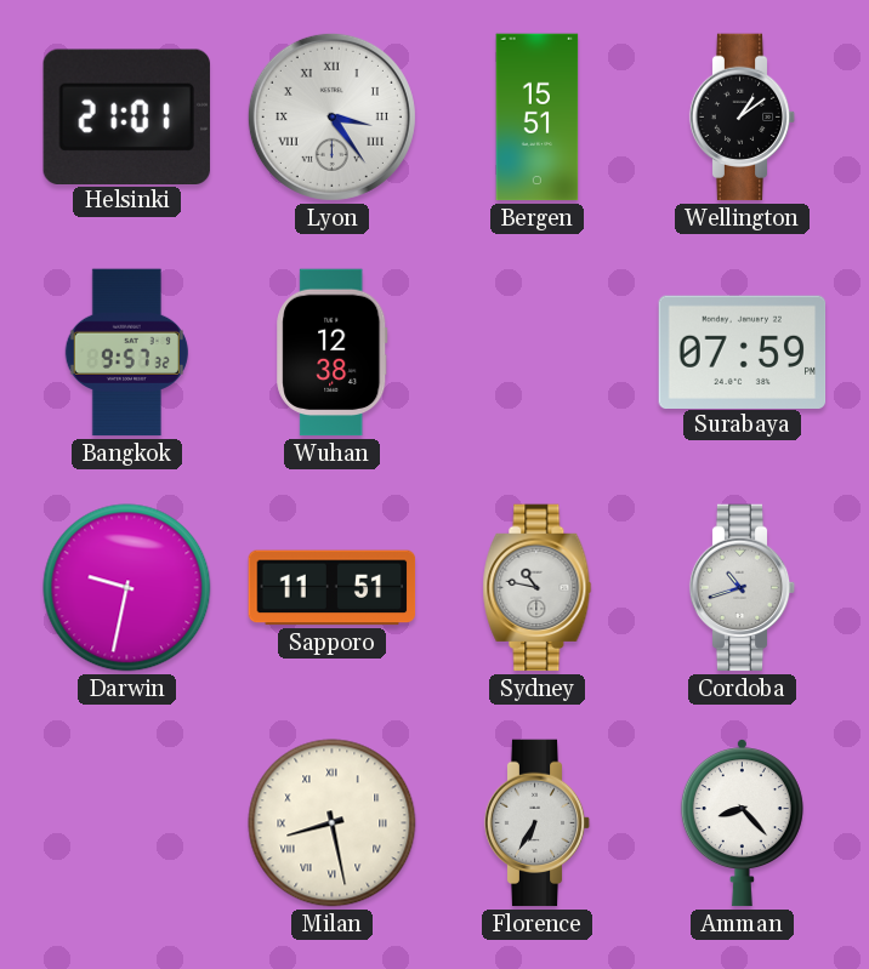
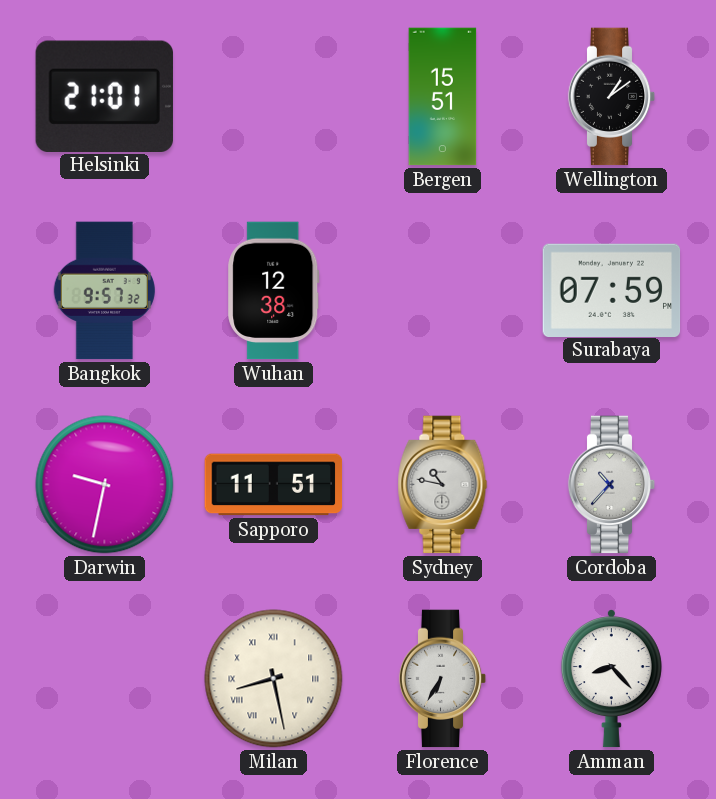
Lyon: 3:24 -> none (331, 116)
Cordoba: 10:42 -> 10:37 (612, 485)
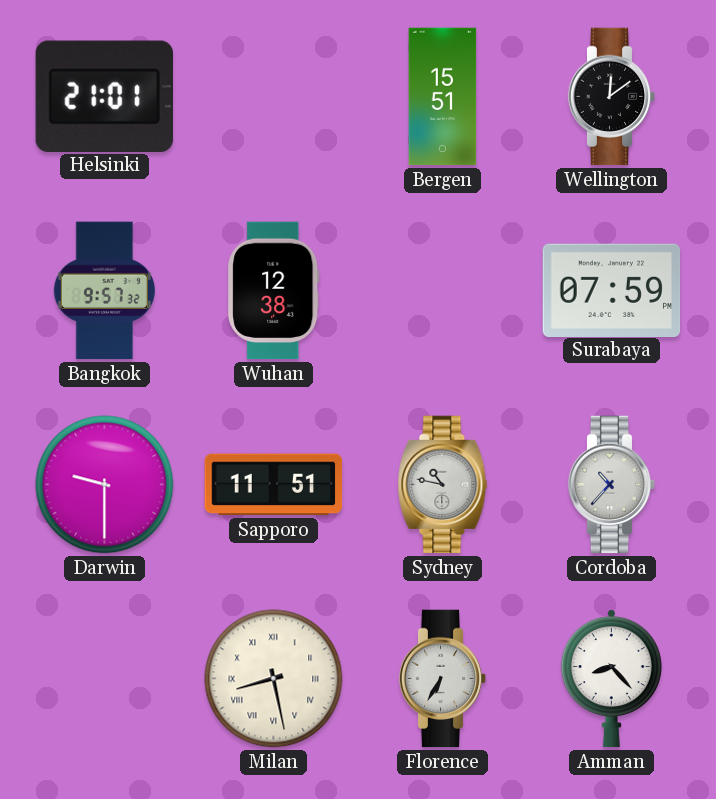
Wellington: 1:09 -> 12:09 (612, 97)
Darwin: 9:32 -> 9:30 (105, 485)
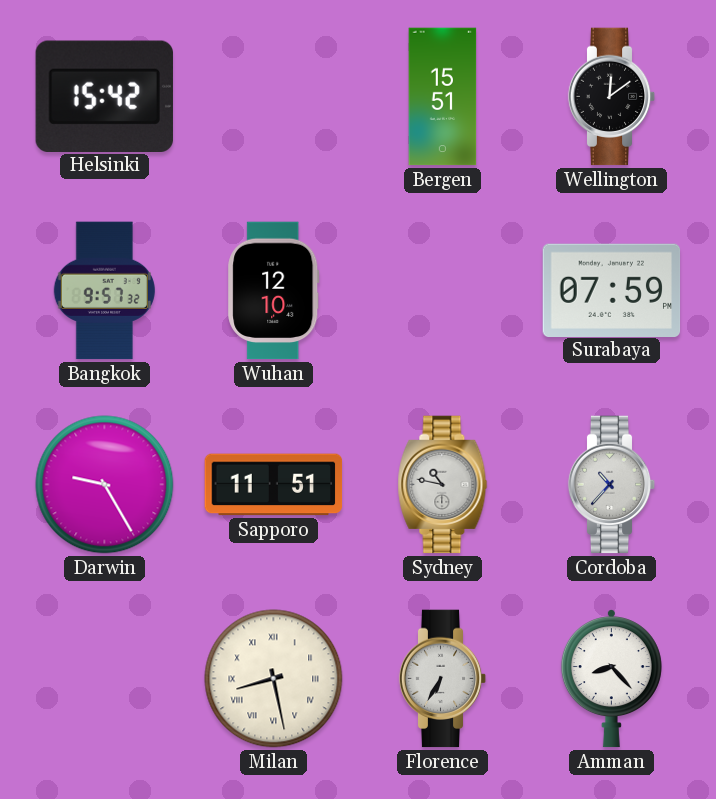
Helsinki: 21:01 -> 15:42 (104, 96)
Wuhan: 12:38 -> 12:10 (274, 291)
Darwin: 9:30 -> 9:25 (105, 485)
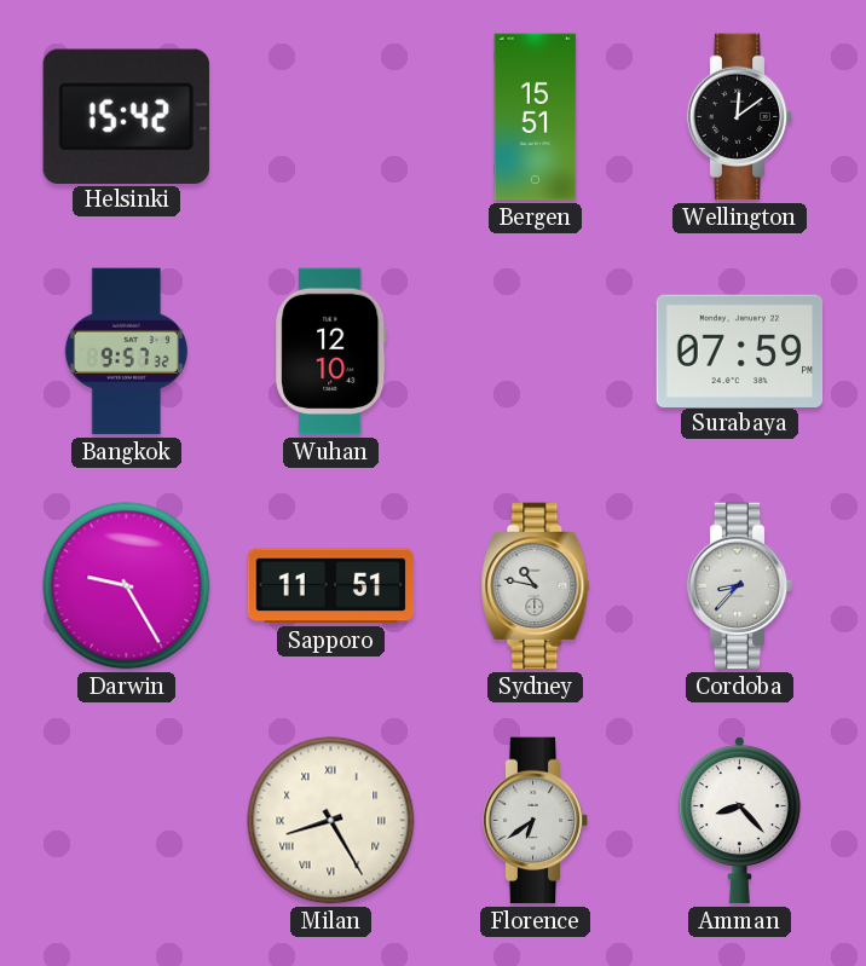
Cordoba: 10:37 -> 8:37 (740, 586)
Milan: 8:28 -> 8:25 (331, 821)
Florence: 6:35 -> 6:39 (536, 821)
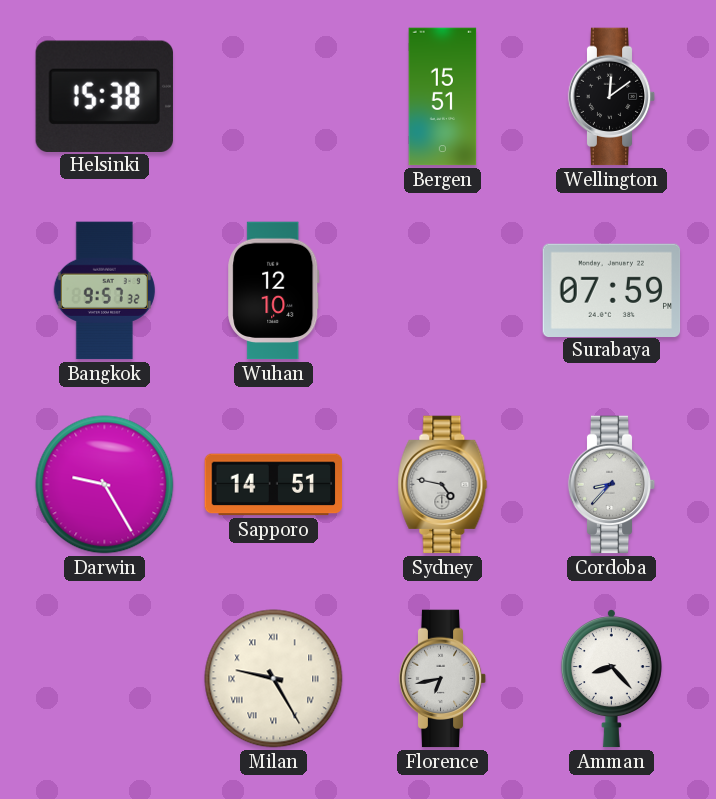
Helsinki: 15:42 -> 15:38 (104, 96)
Sapporo: 11:51 -> 14:51 (274, 485)
Sydney: 10:47 -> 4:47 (443, 485)
Milan: 8:25 -> 9:25 (274, 679)
Florence: 6:39 -> 6:43 (443, 679)
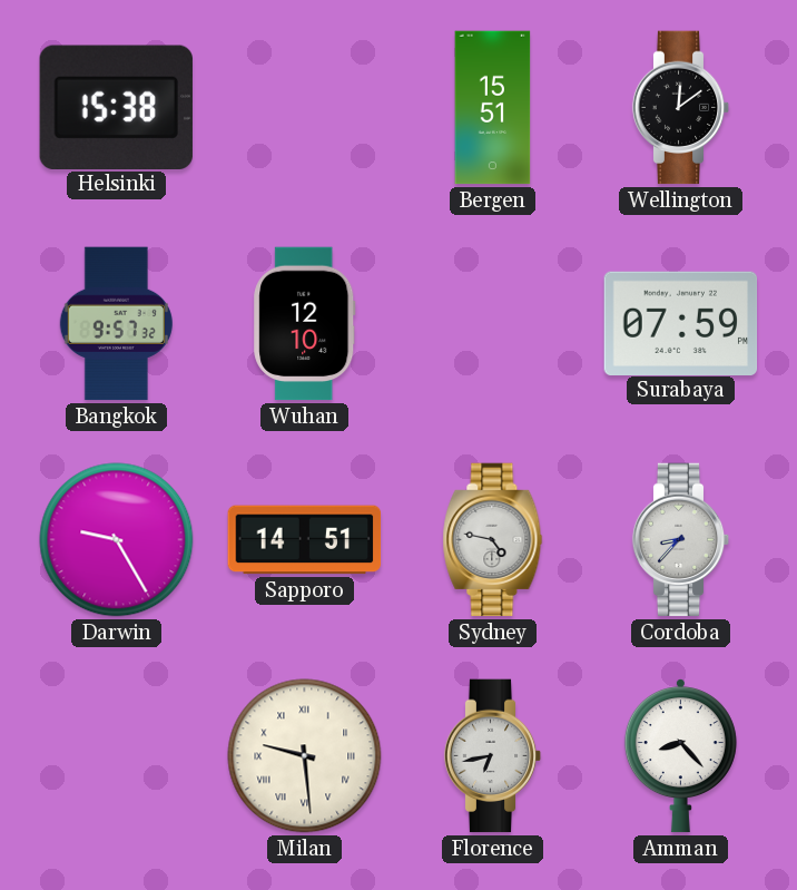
Milan: 9:25 -> 9:29 (305, 756)
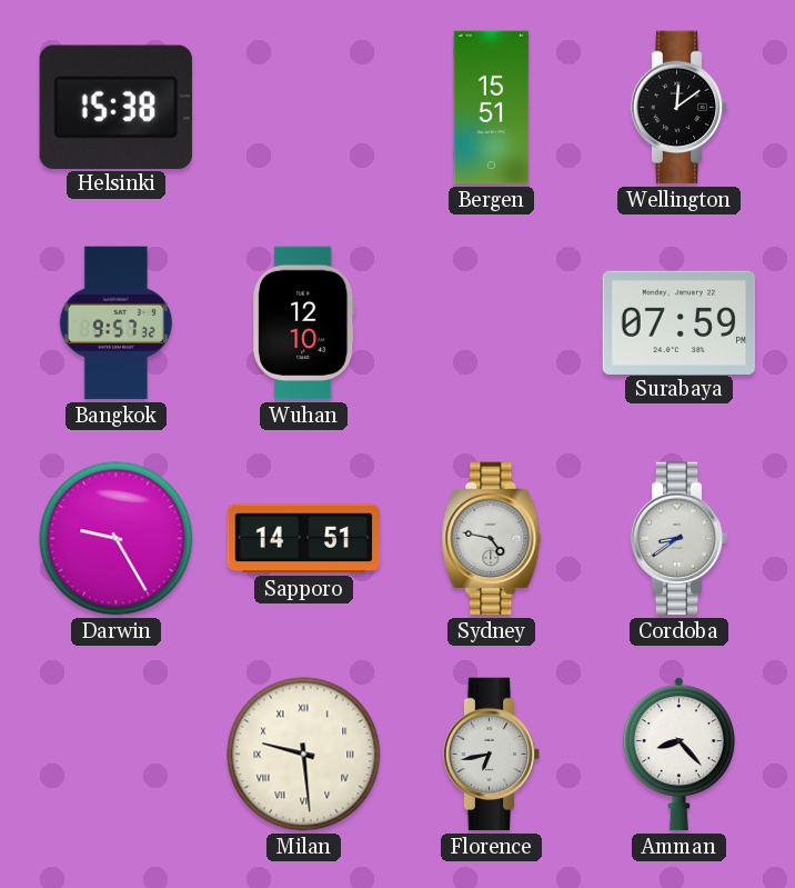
Cordoba: 8:37 -> 8:39 (680, 539)
